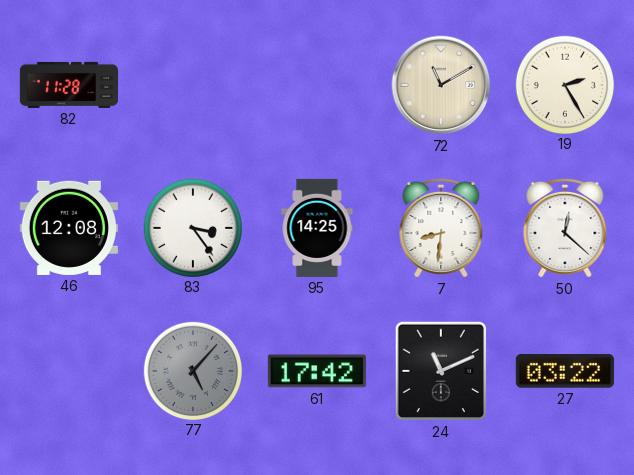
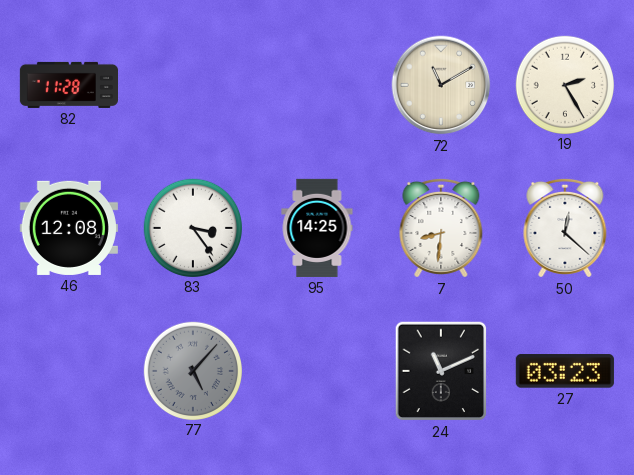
61: 17:42 -> none (317, 371)
27: 03:22 -> 03:23 (565, 371)
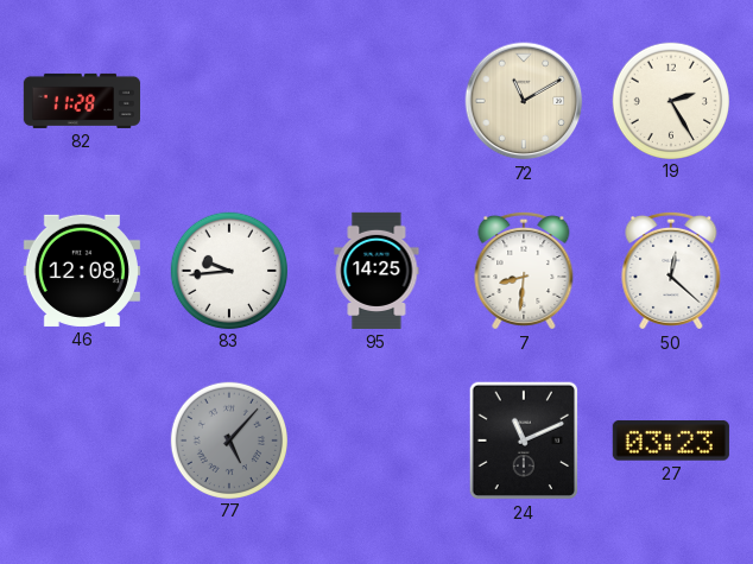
83: 3:24 -> 9:44 (228, 270)
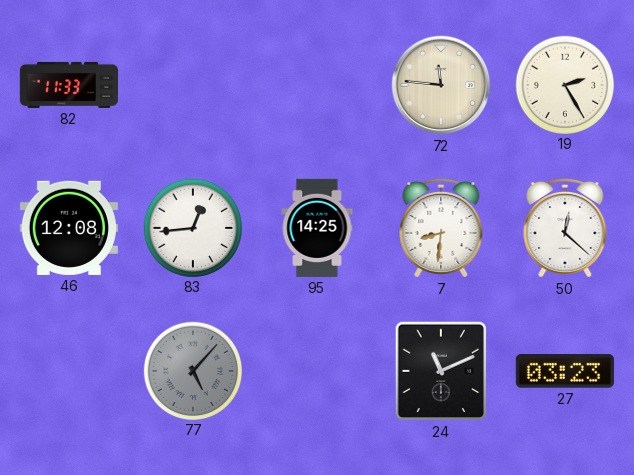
82: 11:28 -> 11:33 (68, 85)
72: 11:10 -> 11:46 (441, 85)
83: 9:44 -> 12:44 (192, 227)
